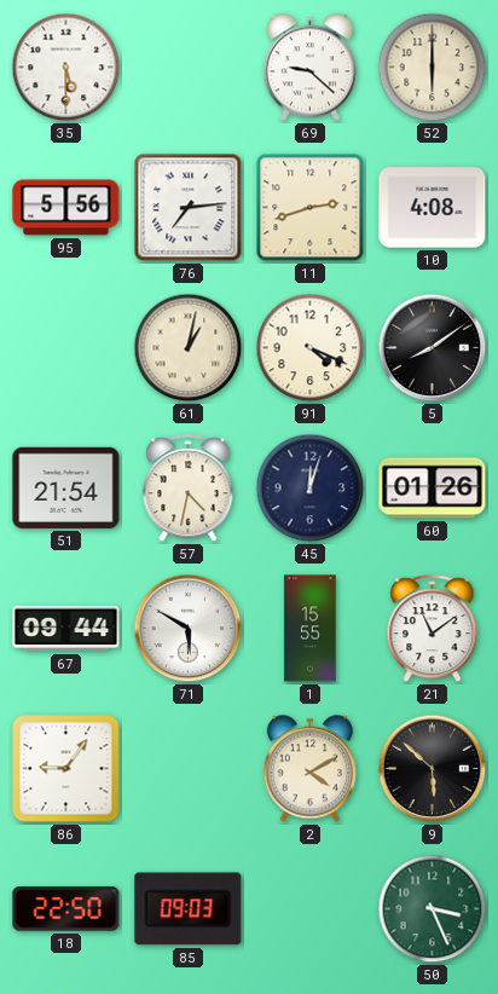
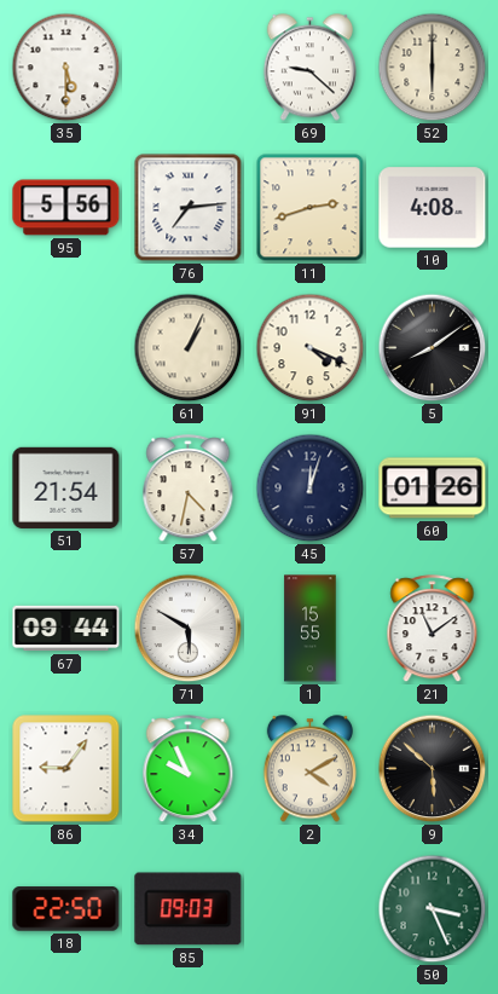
61: 1:02 -> 1:04 (189, 348)
34: none -> 9:56 (189, 769)
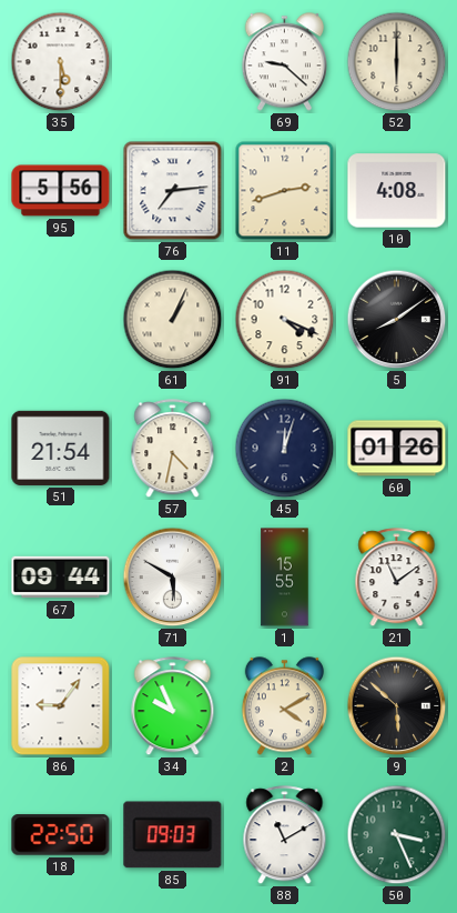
88: none -> 11:10 (285, 835)
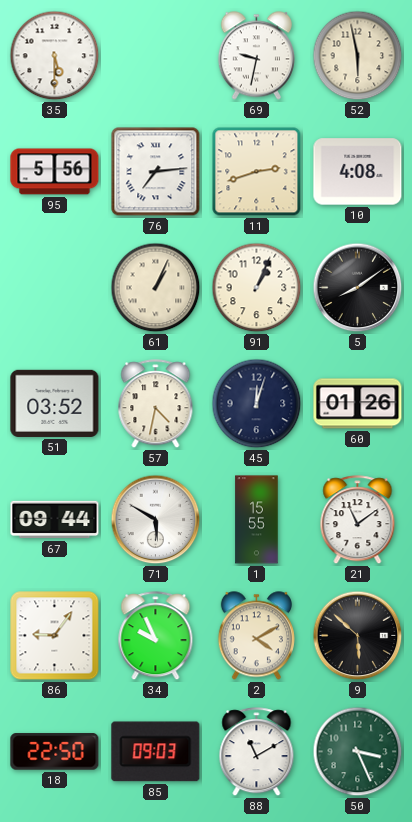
69: 9:22 -> 9:32 (256, 56)
52: 6:00 -> 5:58 (358, 56)
91: 4:19 -> 1:04 (257, 288)
51: 21:54 -> 03:52 (55, 403)
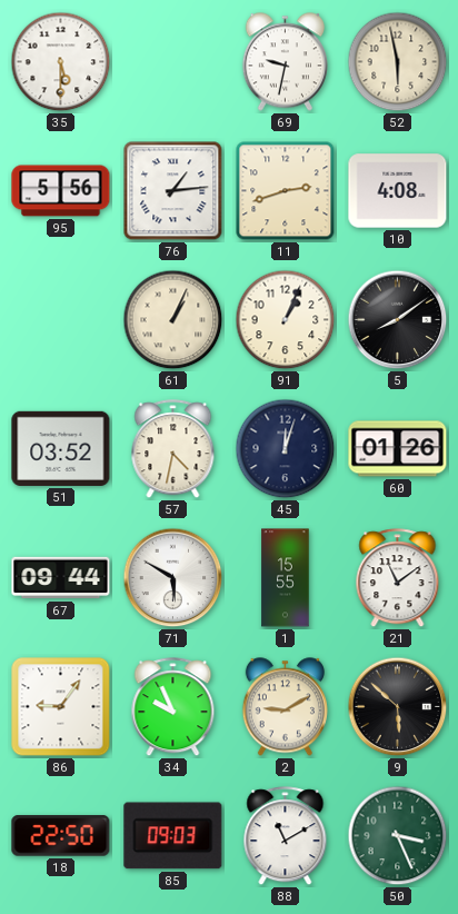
76: 7:14 -> 1:14 (173, 191)
2: 4:10 -> 9:10 (285, 707)
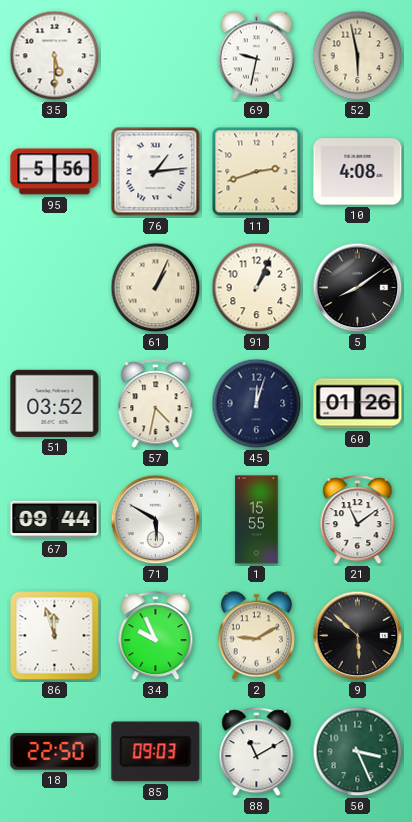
86: 9:06 -> 11:57 (55, 636)
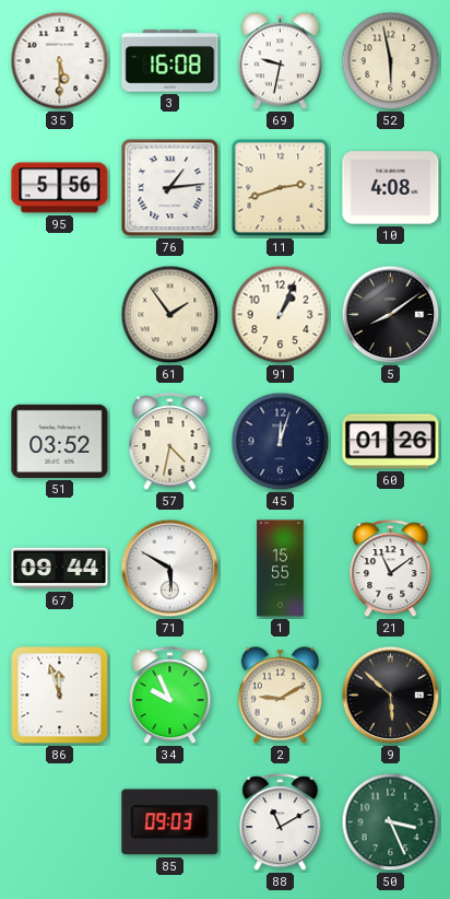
3: none -> 16:08 (170, 61)
61: 1:04 -> 1:54 (170, 315)
18: 22:50 -> none (55, 752)
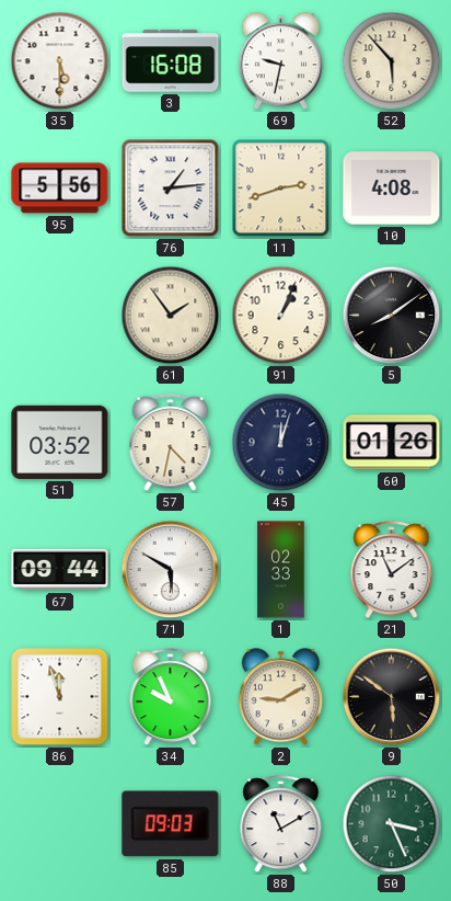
52: 5:58 -> 5:53 (392, 61)
1: 15:55 -> 02:33 (281, 570)
9: 5:52 -> 5:51 (392, 697)
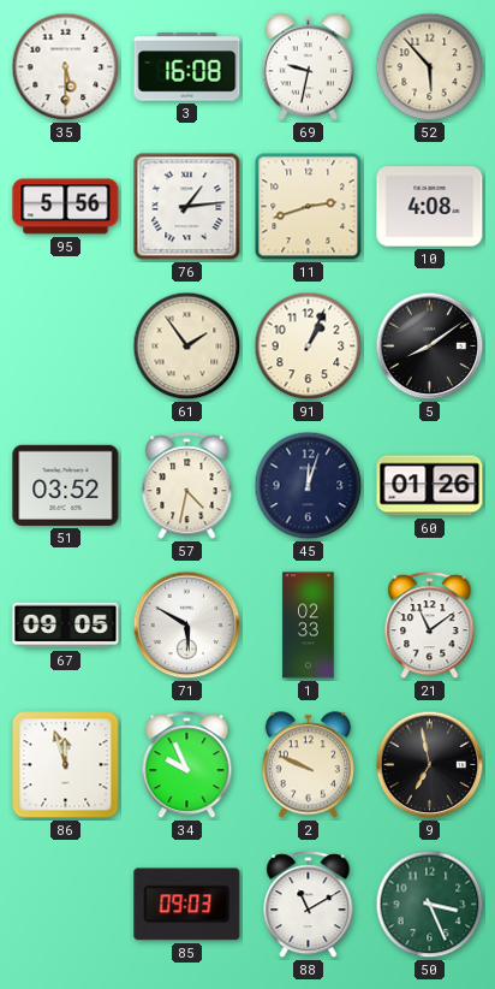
67: 09:44 -> 09:05 (66, 626)
2: 9:10 -> 9:49 (308, 765)
9: 5:51 -> 6:58 (430, 765)
